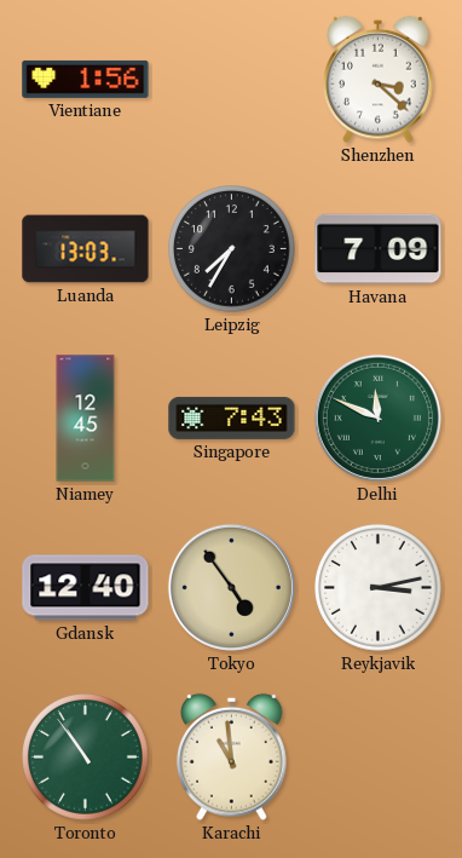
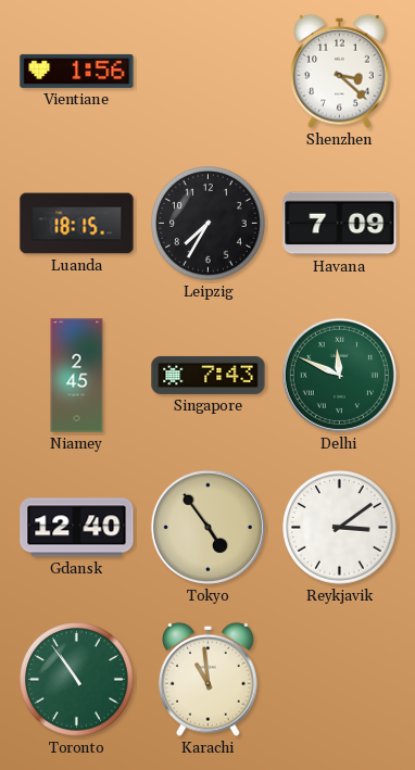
Luanda: 13:03 -> 18:15 (77, 224)
Niamey: 12:45 -> 2:45 (77, 376)
Reykjavik: 3:13 -> 3:09 (340, 528)
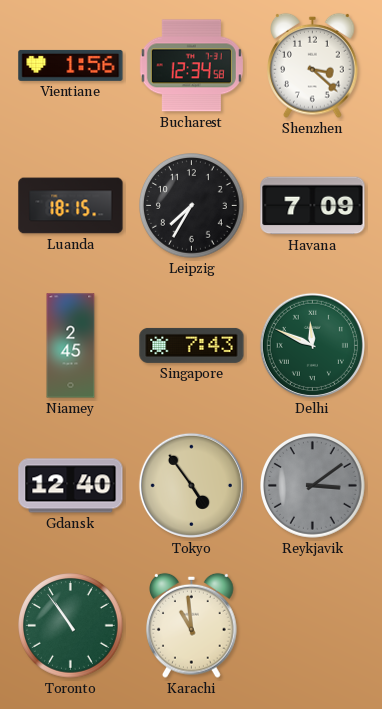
Bucharest: none -> 12:34 (191, 66)
Reykjavik dial: white -> grey (313, 486)
